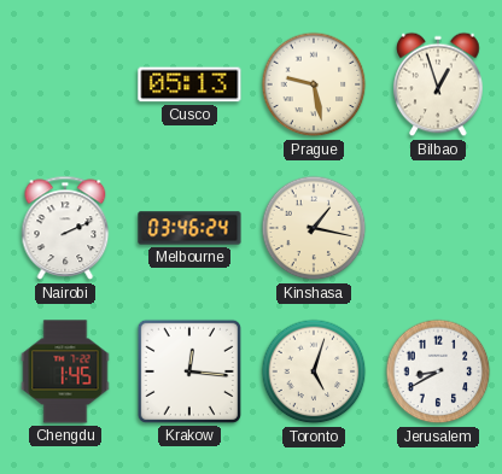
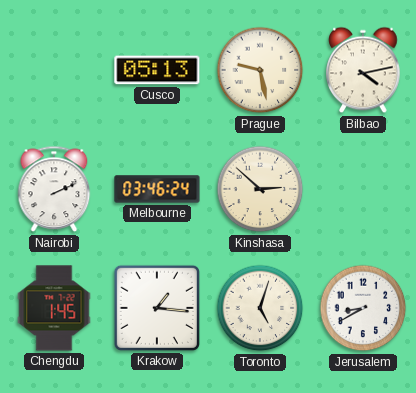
Bilbao: 12:57 -> 4:13 (363, 70)
Kinshasa: 1:17 -> 2:52 (260, 189)
Krakow: 12:16 -> 1:16 (157, 308)
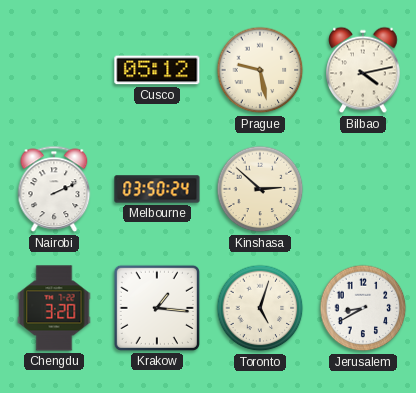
Cusco: 05:13 -> 05:12 (157, 70)
Melbourne: 03:46 -> 03:50 (157, 189)
Chengdu: 1:45 -> 3:20 (54, 308)
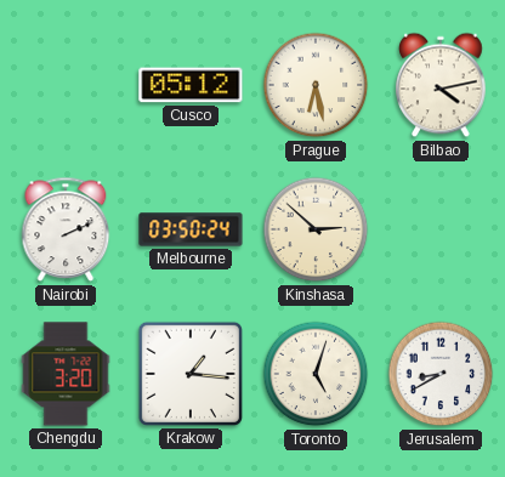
Prague: 9:28 -> 6:28 (316, 85)
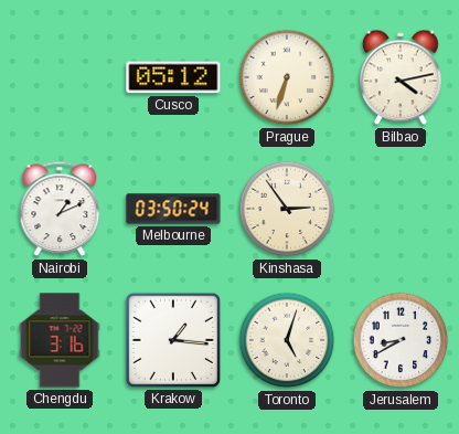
Prague: 6:28 -> 6:33 (287, 77)
Nairobi: 2:11 -> 1:11 (60, 209)
Kinshasa: 2:52 -> 2:54 (287, 209)
Chengdu: 3:20 -> 3:16 (60, 340)
